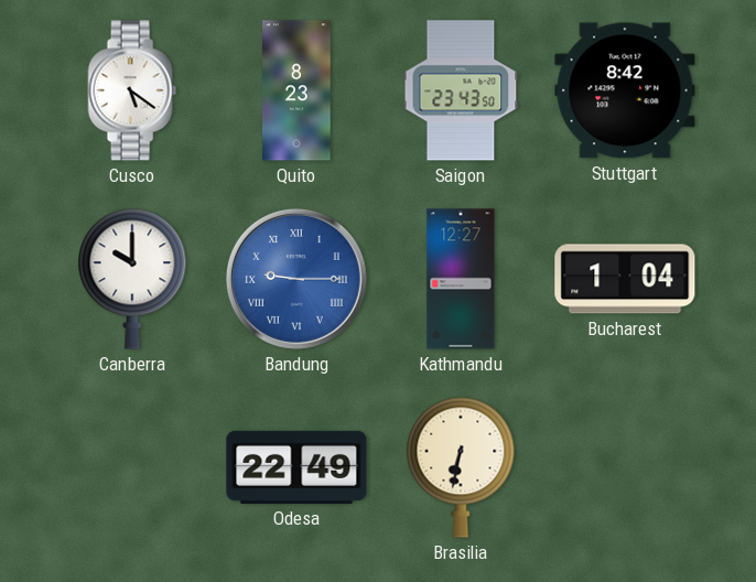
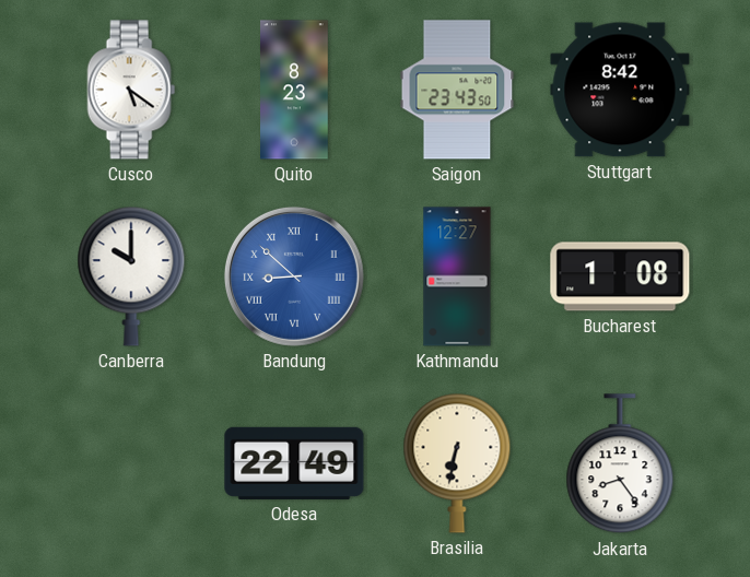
Bandung: 9:15 -> 8:52 (294, 276)
Bucharest: 1:04 -> 1:08 (620, 276)
Jakarta: none -> 8:24 (620, 464)
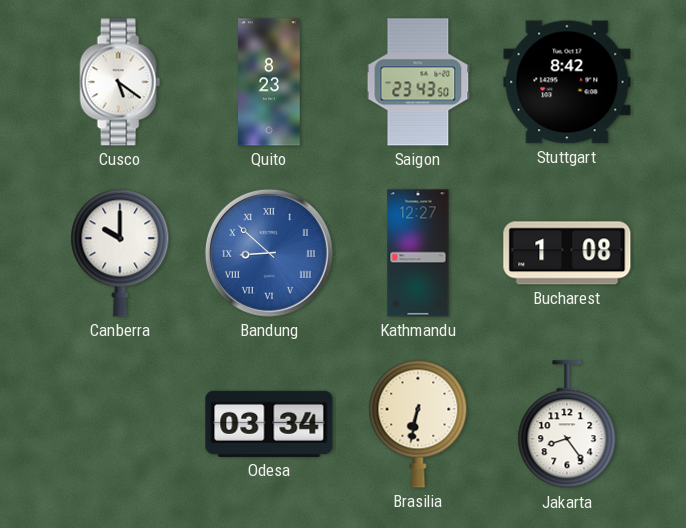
Odesa: 22:49 -> 03:34 (269, 424)
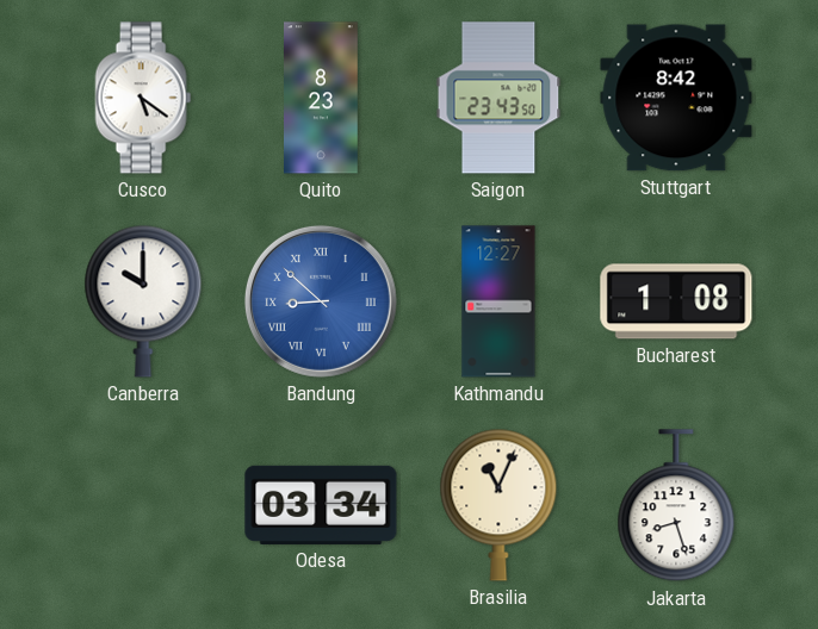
Brasilia: 6:32 -> 11:04 (498, 505)
Jakarta: 8:24 -> 8:27 (676, 506)
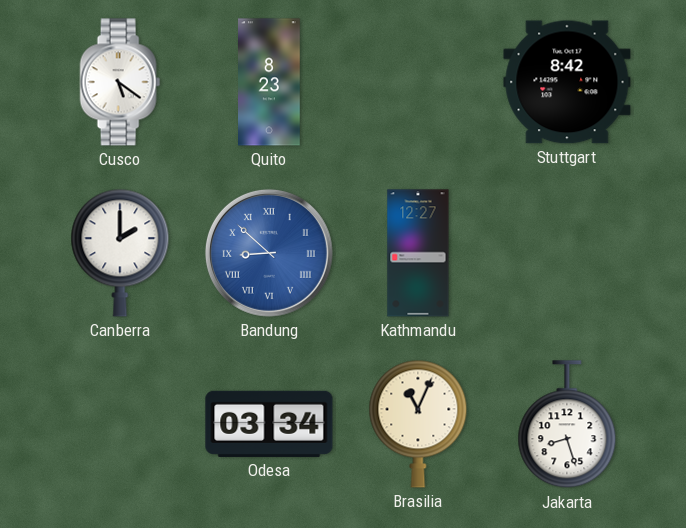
Saigon: 23:43 -> none (498, 98)
Canberra: 10:00 -> 2:00 (120, 253)
Bucharest: 1:08 -> none (676, 301)
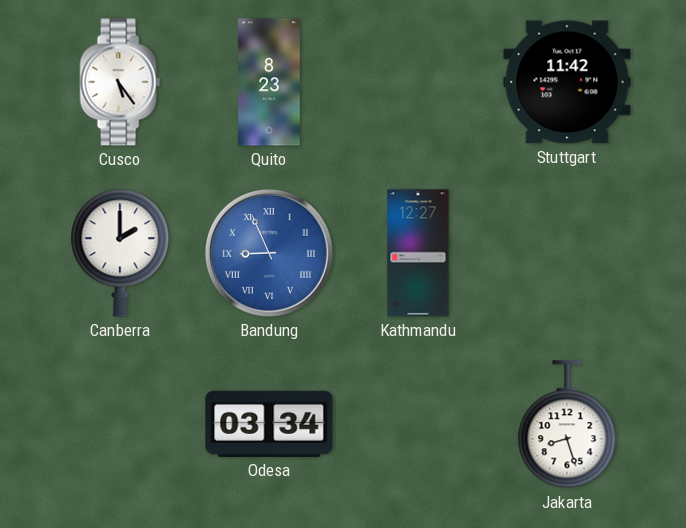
Cusco: 5:21 -> 5:24 (120, 82)
Stuttgart: 8:42 -> 11:42 (567, 82)
Bandung: 8:52 -> 8:56 (269, 253)
Brasilia: 11:04 -> none (418, 424)
